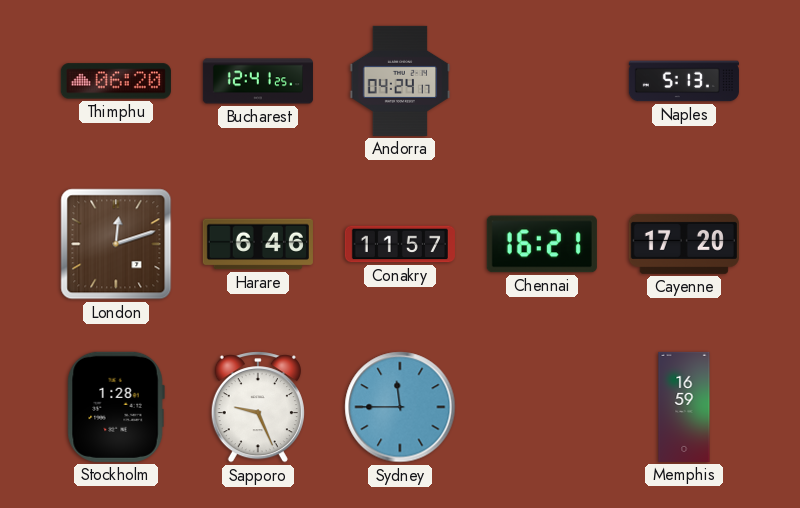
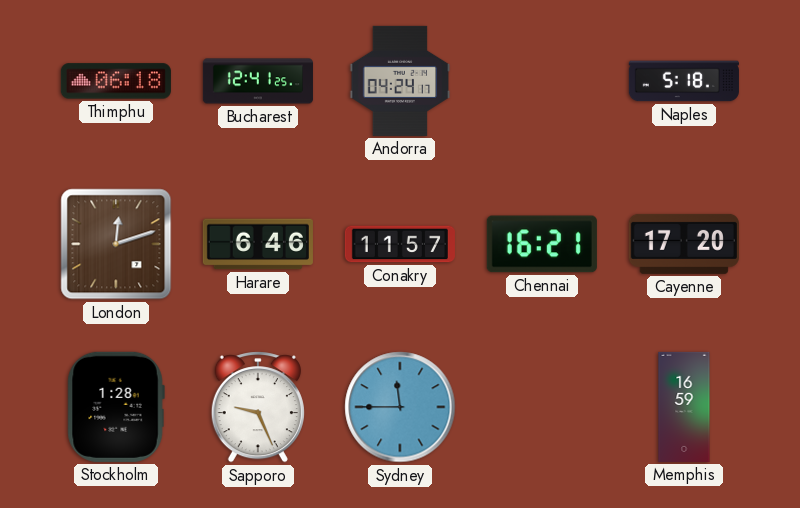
Thimphu: 06:20 -> 06:18 (116, 81)
Naples: 5:13 -> 5:18 (684, 81)
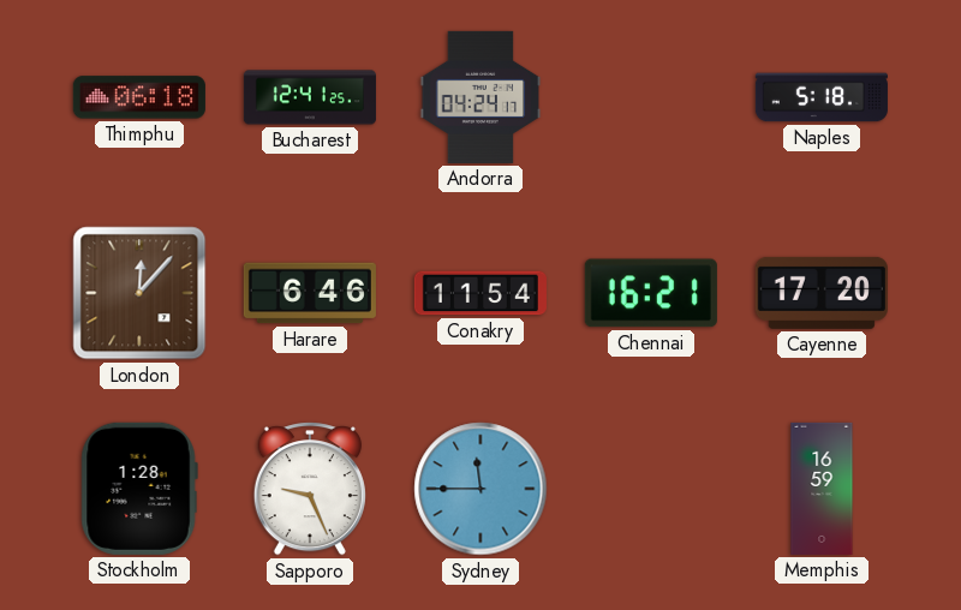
London: 12:12 -> 12:07 (139, 293)
Conakry: 11:57 -> 11:54 (480, 293)
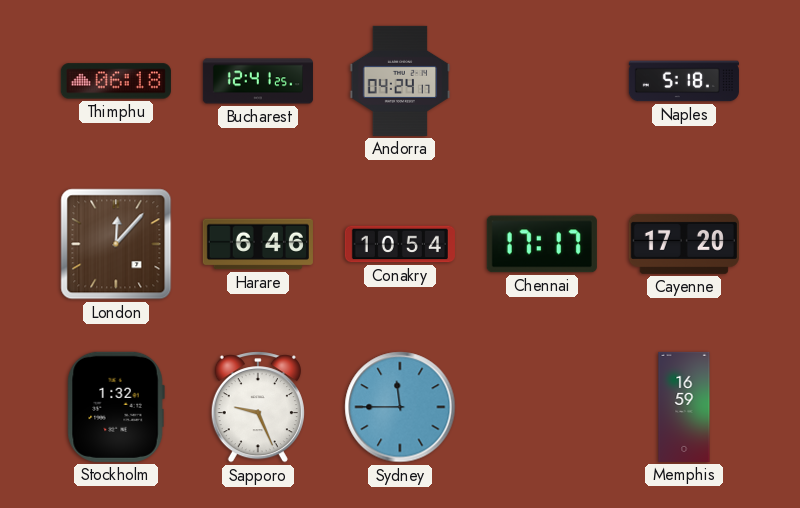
Conakry: 11:54 -> 10:54 (400, 244)
Chennai: 16:21 -> 17:17 (542, 244)
Stockholm: 1:28 -> 1:32 (116, 407)
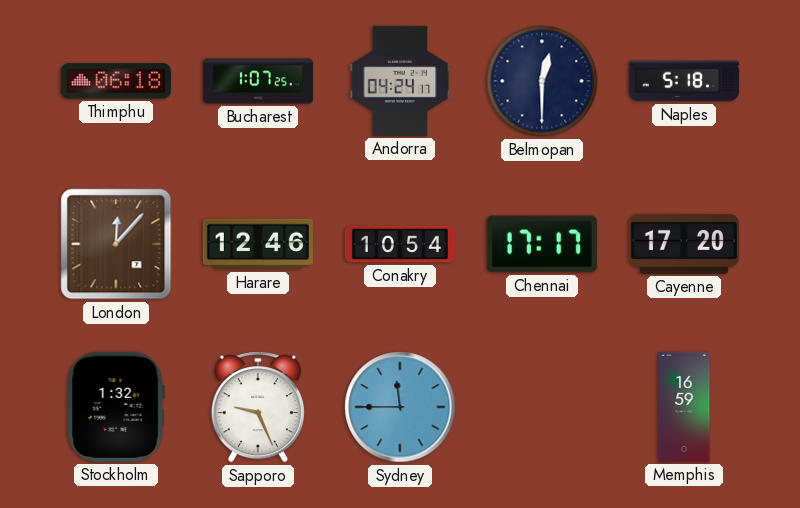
Bucharest: 12:41 -> 1:07 (258, 81)
Belmopan: none -> 12:30 (542, 81)
Harare: 6:46 -> 12:46 (258, 244)
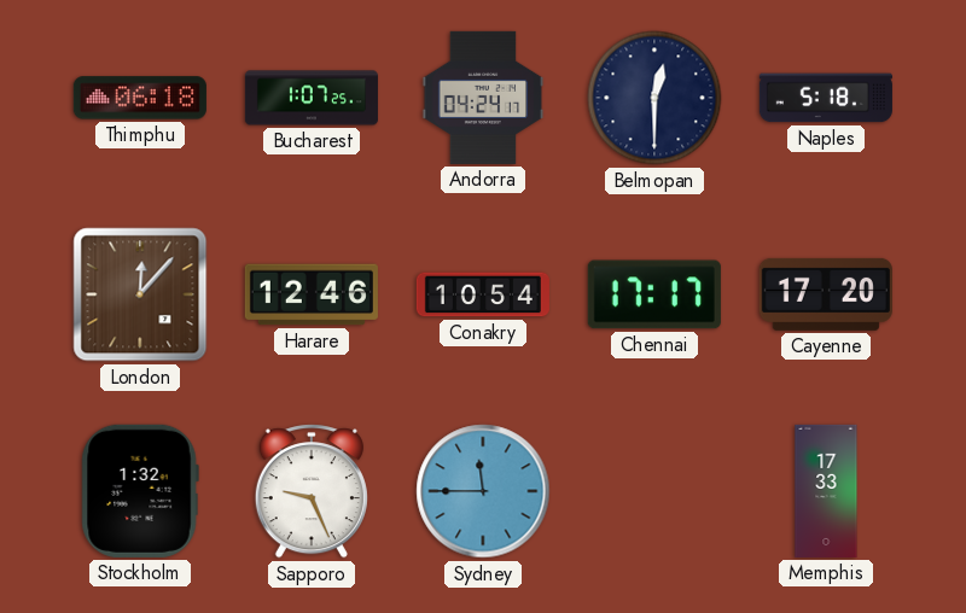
Memphis: 16:59 -> 17:33 (826, 491)
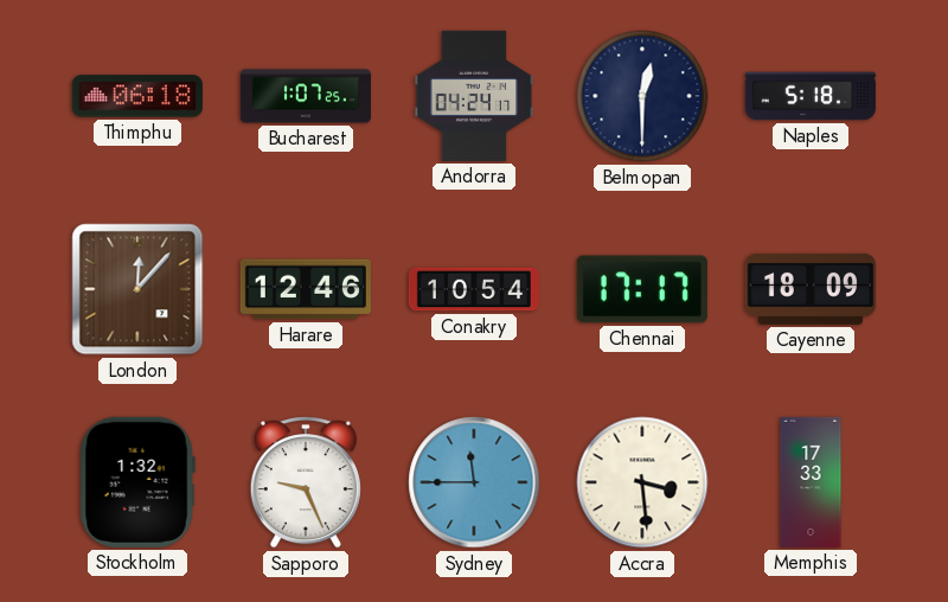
Cayenne: 17:20 -> 18:09 (811, 289)
Accra: none -> 3:29 (642, 482)
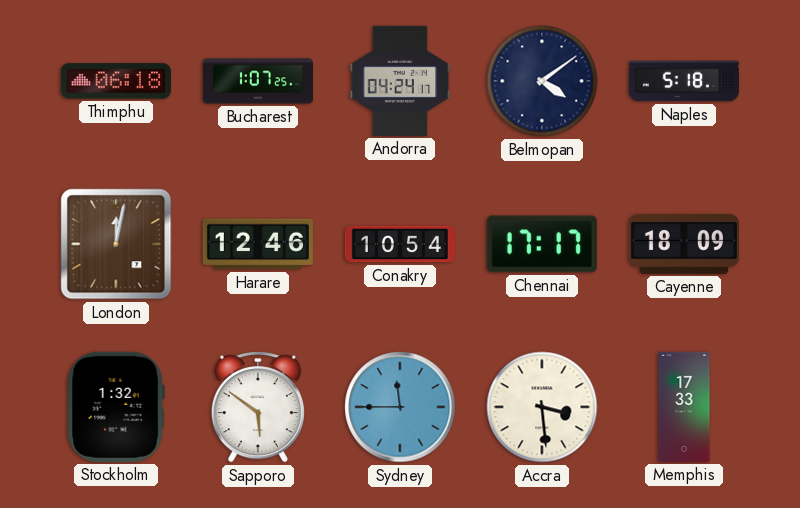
Belmopan: 12:30 -> 4:09 (542, 81)
London: 12:07 -> 12:02 (116, 244)
Sapporo: 9:26 -> 5:51 (258, 407)
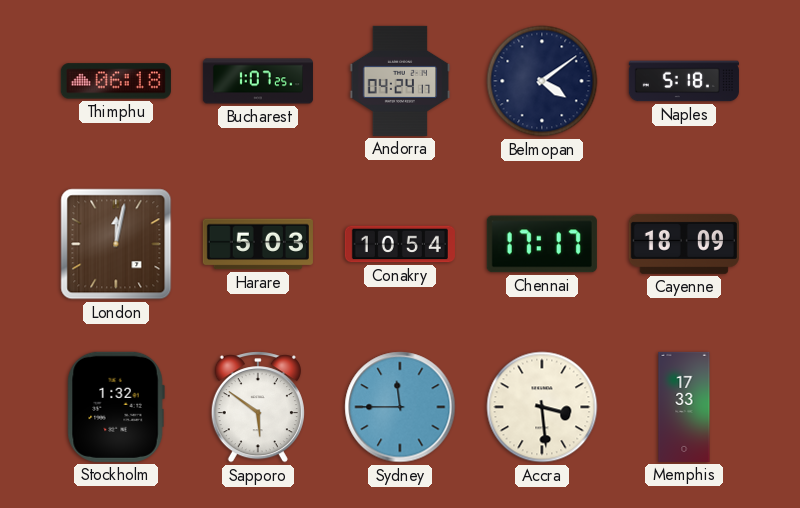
Harare: 12:46 -> 5:03 (258, 244)
